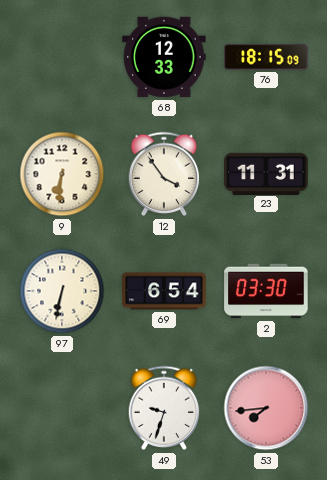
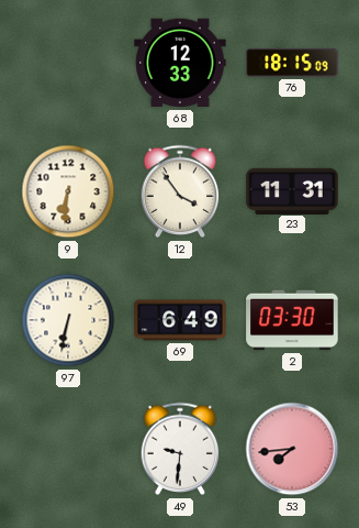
69: 6:54 -> 6:49 (180, 320)
49: 9:33 -> 9:31 (180, 449)
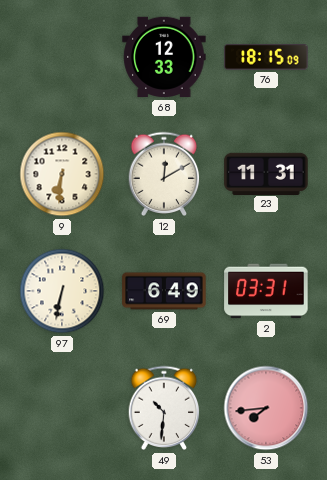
12: 3:54 -> 12:10 (164, 174)
2: 03:30 -> 03:31 (266, 291)
49: 9:31 -> 10:31 (164, 408)
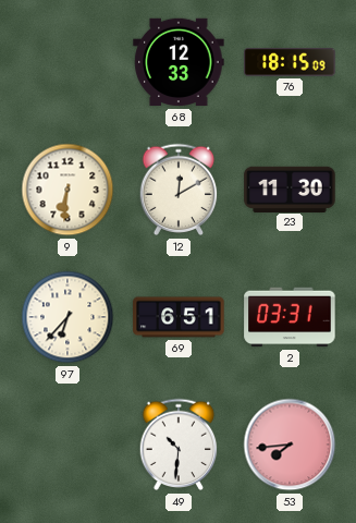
23: 11:31 -> 11:30 (290, 188)
97: 6:32 -> 6:37 (67, 317)
69: 6:49 -> 6:51 (179, 317)
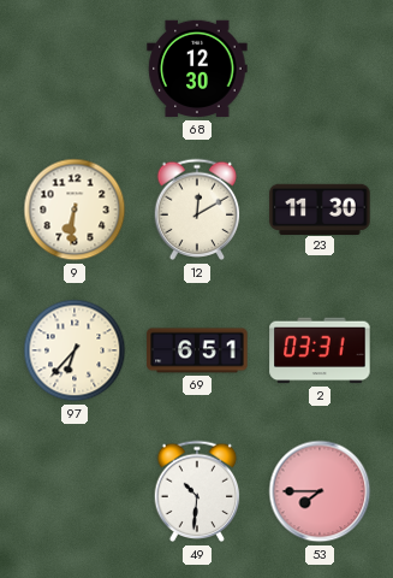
68: 12:33 -> 12:30 (197, 69)
76: 18:15 -> none (290, 62)
53: 7:44 -> 7:45 (320, 491)
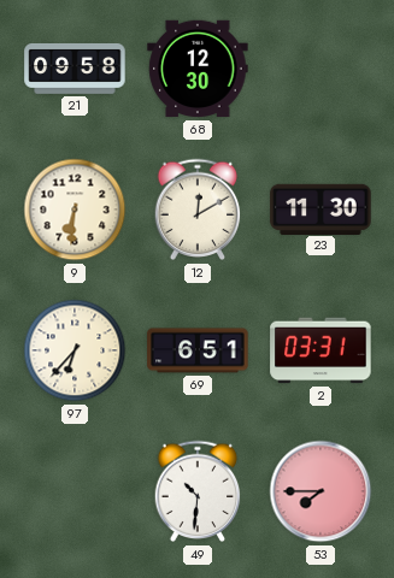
21: none -> 09:58 (75, 69)
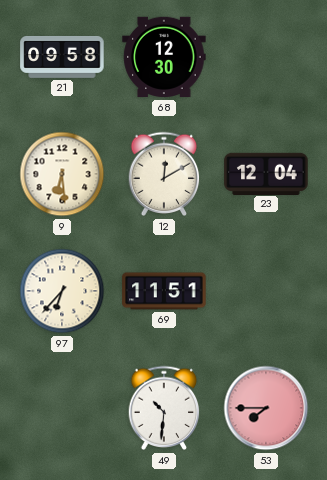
9: 6:31 -> 6:29 (62, 174)
23: 11:30 -> 12:04 (266, 173)
69: 6:51 -> 11:51 (164, 291)
2: 03:31 -> none (321, 350)
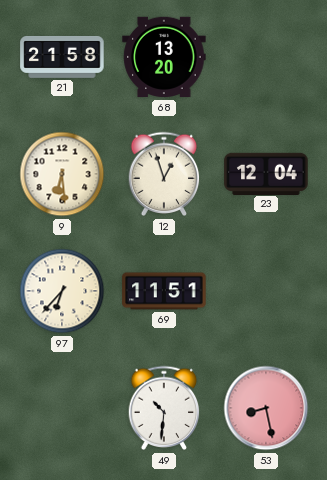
21: 09:58 -> 21:58 (62, 57)
68: 12:30 -> 13:20 (164, 57)
12: 12:10 -> 12:57 (164, 174)
53: 7:45 -> 8:28 (266, 408)
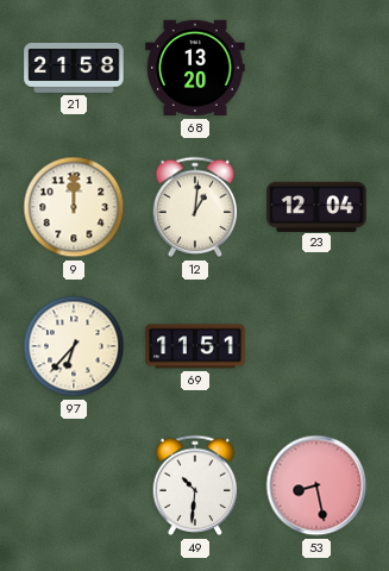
9: 6:29 -> 12:00 (74, 207)
12: 12:57 -> 1:01 (195, 207)
